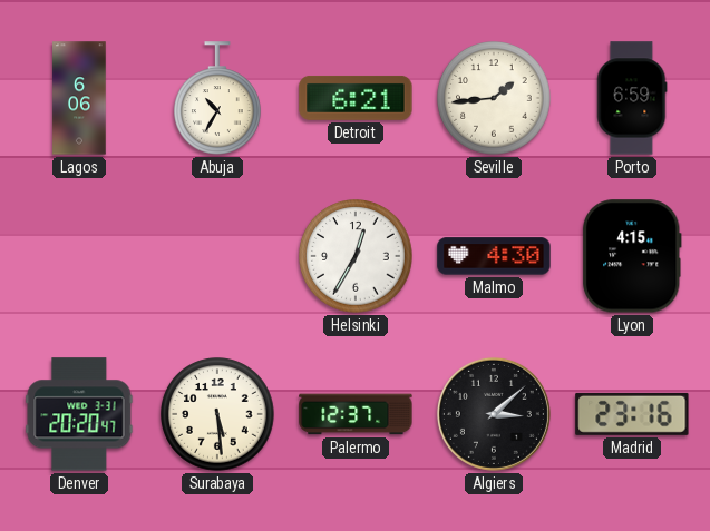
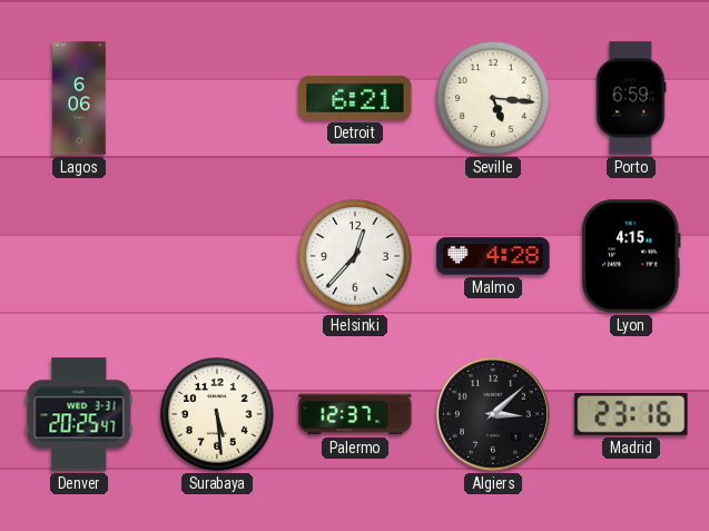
Abuja: 10:35 -> none (218, 98)
Seville: 1:44 -> 5:16 (493, 98)
Helsinki: 12:35 -> 12:37 (355, 256)
Malmo: 4:30 -> 4:28 (493, 256)
Denver: 20:20 -> 20:25 (79, 414)
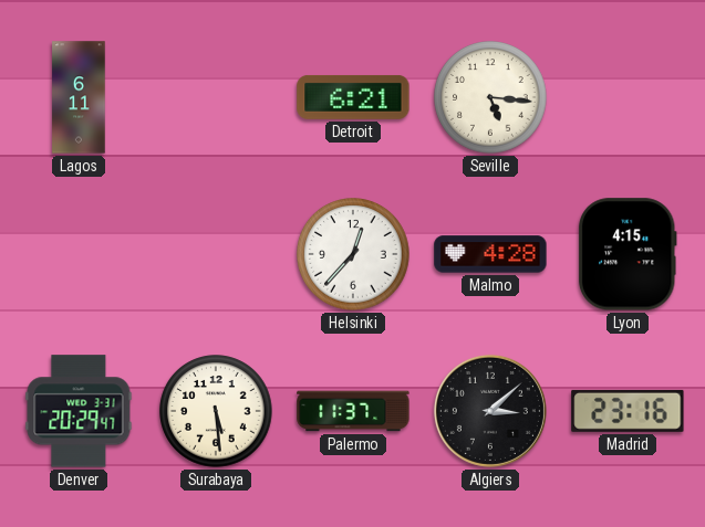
Lagos: 6:06 -> 6:11 (79, 97)
Porto: 6:59 -> none (631, 98)
Denver: 20:25 -> 20:29 (79, 411)
Palermo: 12:37 -> 11:37 (353, 411)
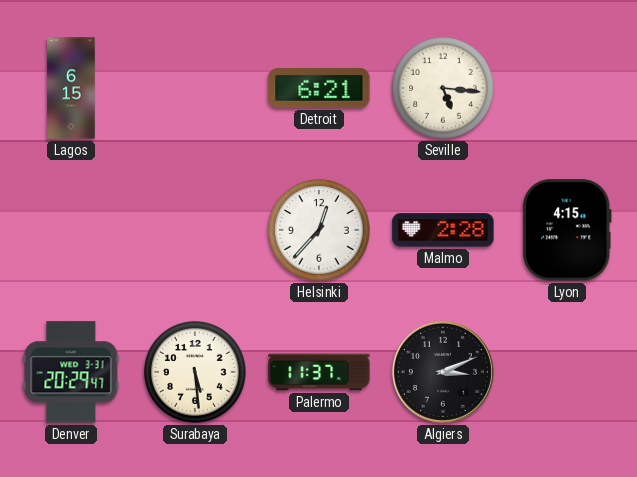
Lagos: 6:11 -> 6:15 (71, 88)
Malmo: 4:28 -> 2:28 (443, 230)
Algiers: 3:08 -> 3:11 (443, 372)
Madrid: 23:16 -> none (628, 411)
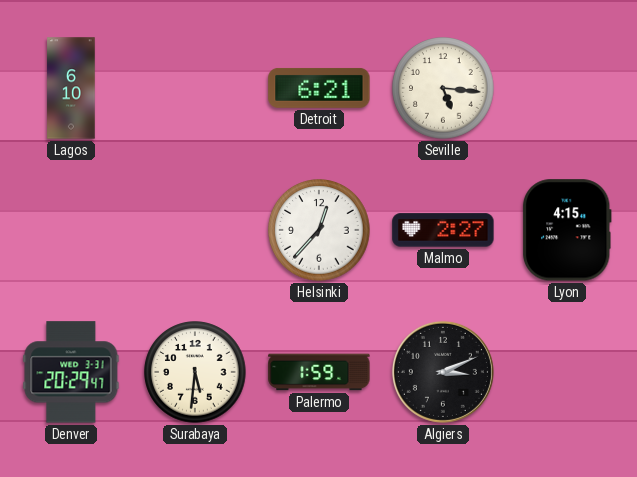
Lagos: 6:15 -> 6:10 (71, 88)
Malmo: 2:28 -> 2:27 (443, 230)
Surabaya: 5:29 -> 5:31 (195, 372)
Palermo: 11:37 -> 1:59 (319, 372)
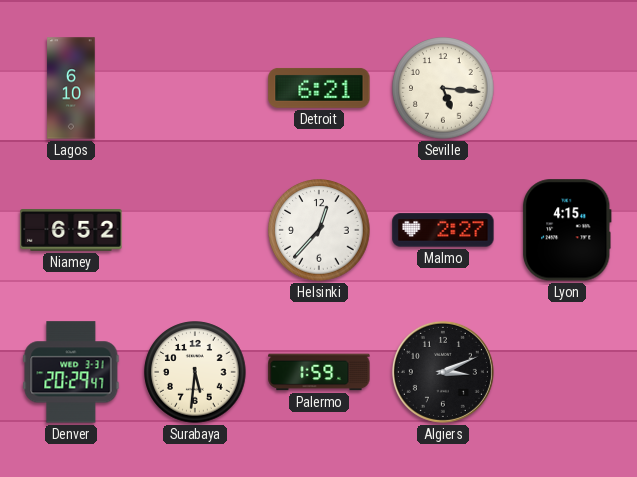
Niamey: none -> 6:52 (71, 231)
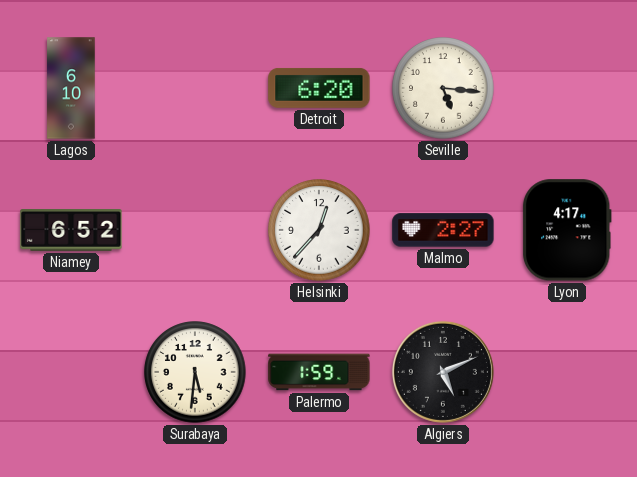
Detroit: 6:21 -> 6:20 (319, 88)
Lyon: 4:15 -> 4:17 (567, 230)
Denver: 20:29 -> none (71, 372)
Algiers: 3:11 -> 5:11 (443, 372)
